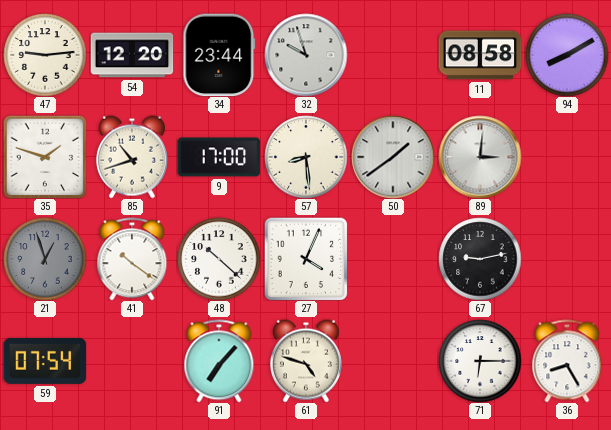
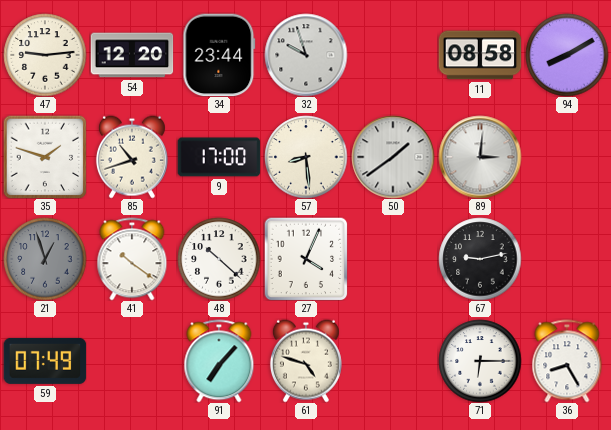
59: 07:54 -> 07:49 (45, 361)
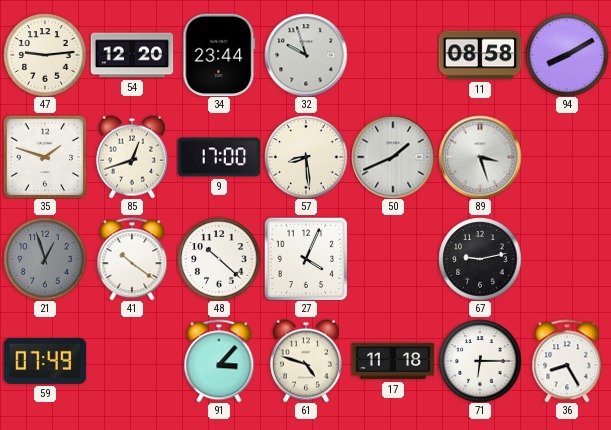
85: 10:42 -> 12:42 (132, 157)
50: 1:39 -> 1:41 (393, 157)
89: 3:01 -> 3:27 (480, 157)
91: 7:07 -> 3:07 (219, 361)
17: none -> 11:18 (393, 361)
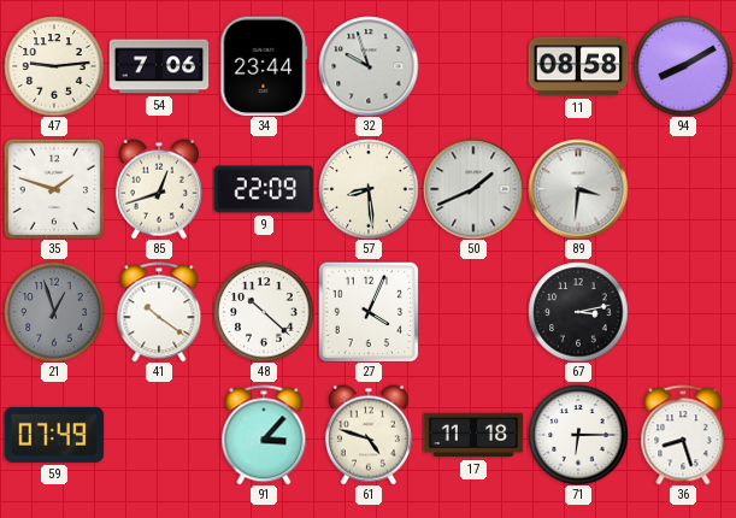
54: 12:20 -> 7:06 (159, 66)
9: 17:00 -> 22:09 (264, 189)
89: 3:27 -> 3:31 (578, 189)
67: 9:13 -> 3:13 (578, 312)
36: 8:25 -> 8:27 (683, 435)
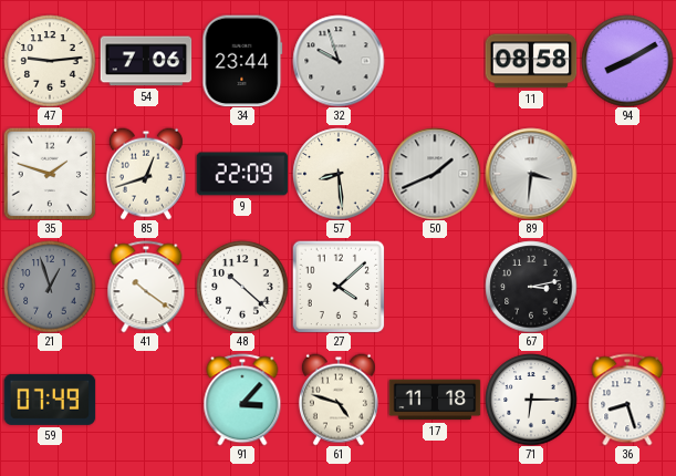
27: 4:04 -> 4:08 (339, 287)
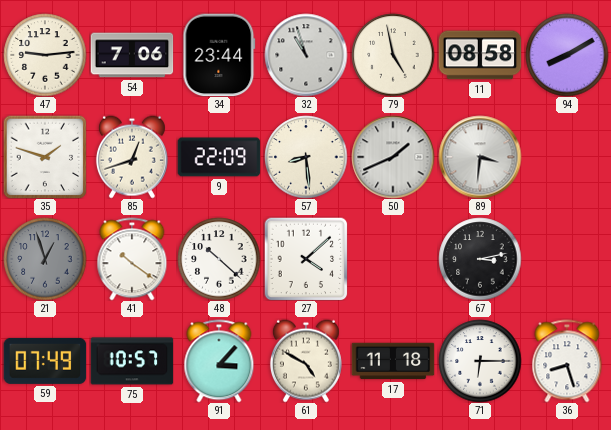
32: 9:57 -> 10:57 (306, 55)
79: none -> 4:58 (393, 55)
75: none -> 10:57 (132, 361)
61: 4:48 -> 4:50 (306, 361)
